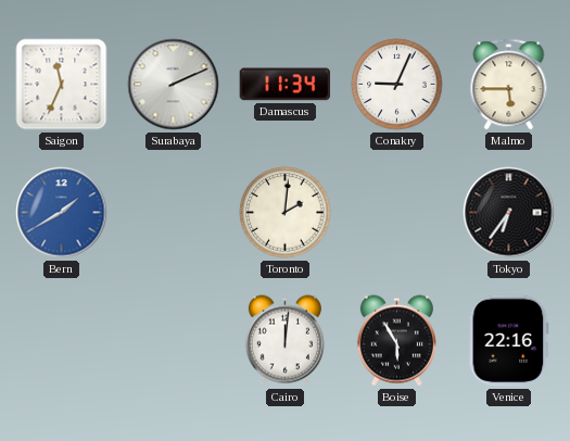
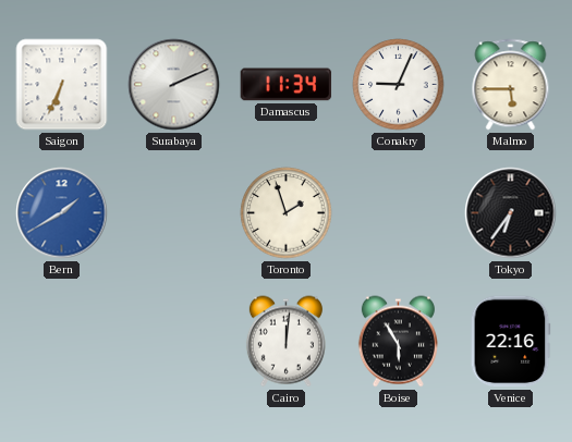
Saigon: 11:34 -> 6:34 (62, 85)
Toronto: 2:01 -> 1:57 (287, 213)
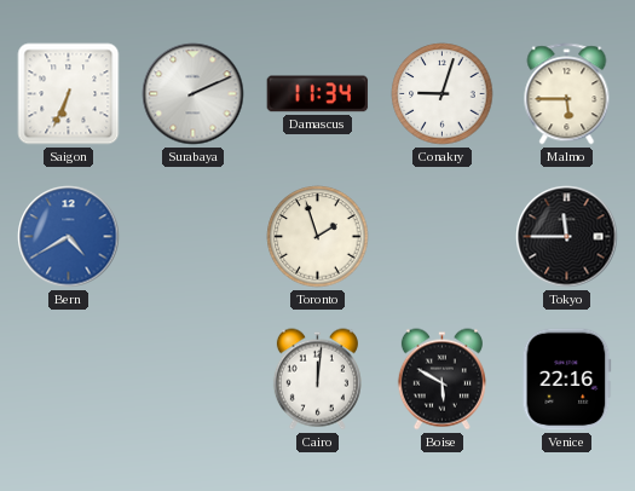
Conakry: 9:04 -> 9:03 (443, 94)
Bern: 1:40 -> 4:40 (69, 237)
Tokyo: 6:36 -> 11:45 (567, 237)
Boise: 5:55 -> 5:50 (441, 380)
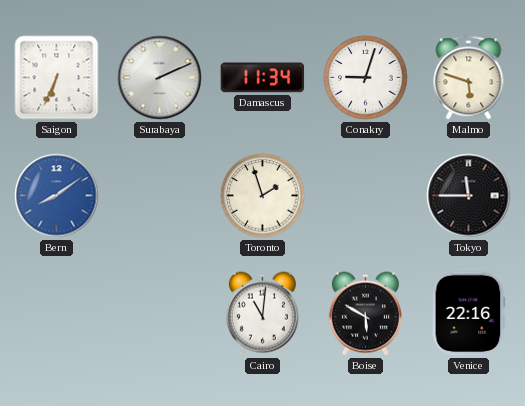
Malmo: 5:45 -> 5:48 (469, 78)
Bern: 4:40 -> 8:09 (57, 196)
Cairo: 12:01 -> 11:01 (262, 314)
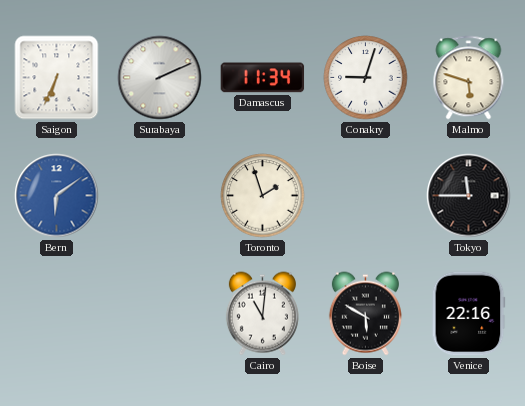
Bern: 8:09 -> 6:09 (57, 196)
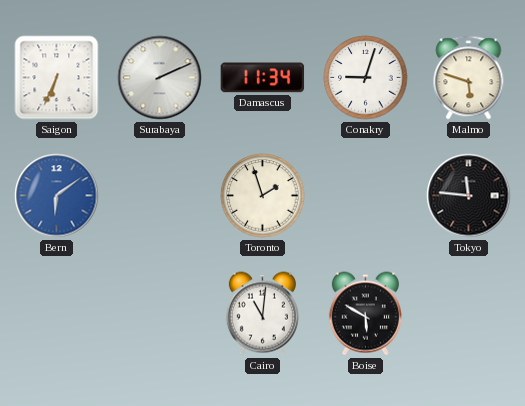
Tokyo: 11:45 -> 11:46 (469, 196)
Venice: 22:16 -> none (469, 314)
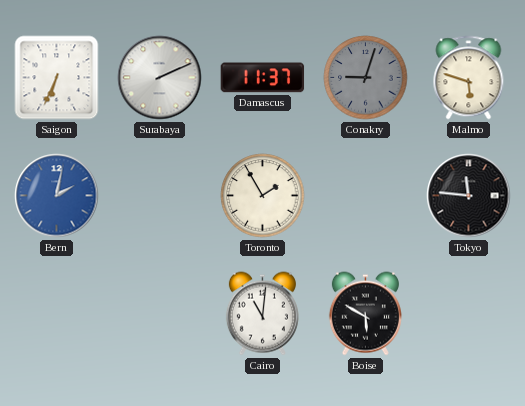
Damascus: 11:34 -> 11:37 (263, 78)
Conakry dial: white -> grey (366, 78)
Bern: 6:09 -> 2:02 (57, 196)
Toronto: 1:57 -> 1:55 (263, 196)
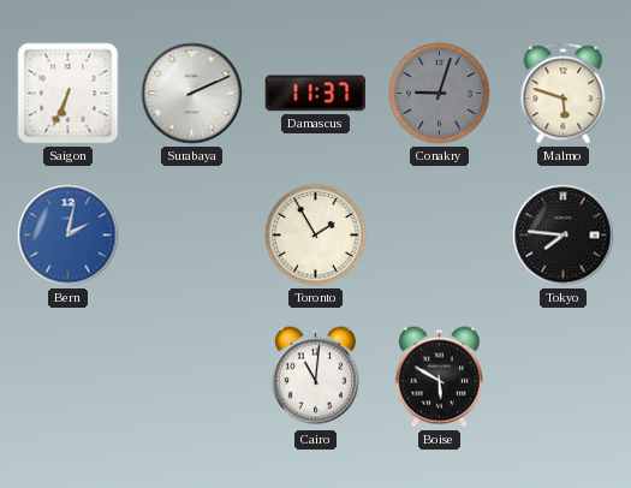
Tokyo: 11:46 -> 7:46 (564, 236)
